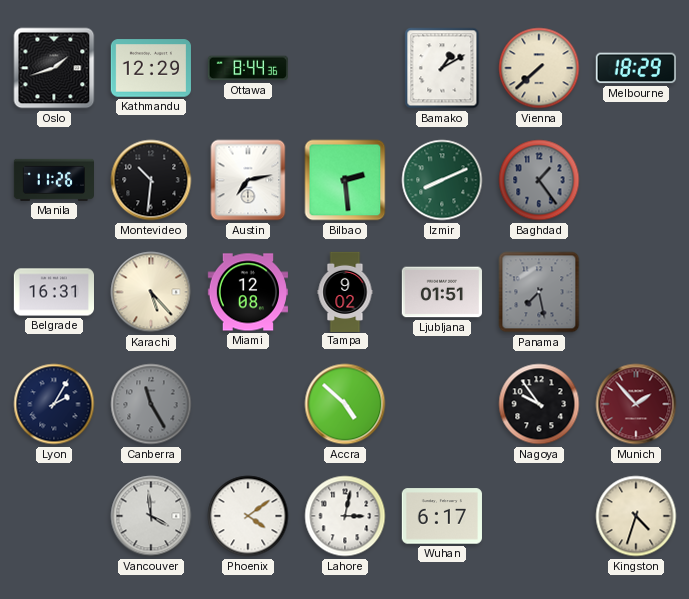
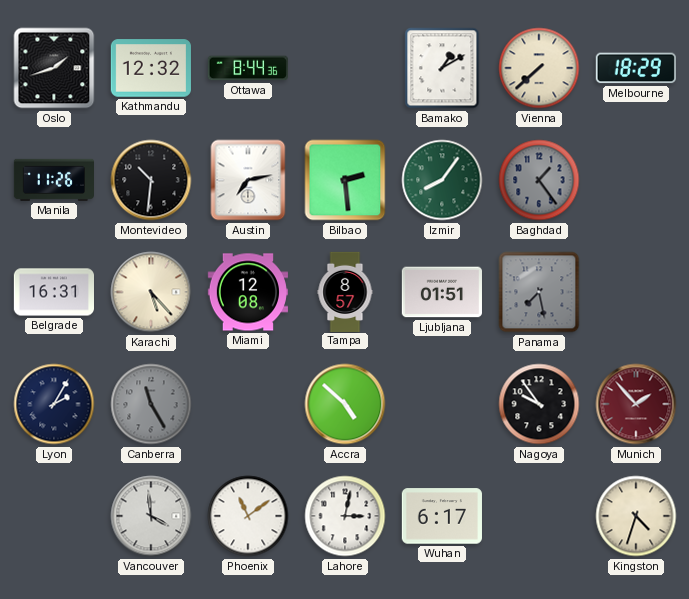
Kathmandu: 12:29 -> 12:32 (150, 68)
Izmir: 8:11 -> 8:06 (442, 180)
Tampa: 9:02 -> 8:57 (345, 291)
Phoenix: 4:09 -> 11:09 (248, 516)
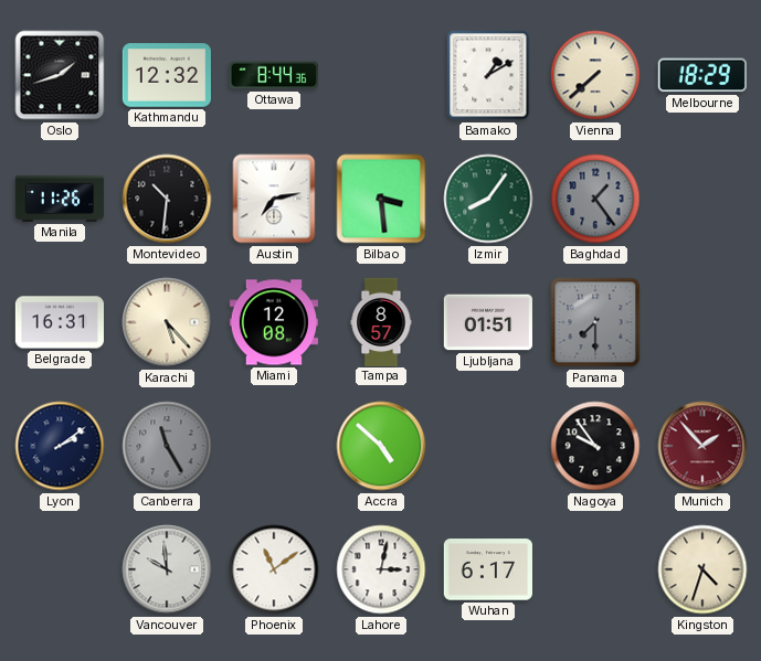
Bilbao: 2:29 -> 3:29 (381, 199)
Panama: 7:28 -> 7:30 (595, 322)
Lyon: 2:05 -> 2:09 (60, 446)
Vancouver: 3:59 -> 9:59 (167, 569)
